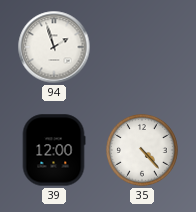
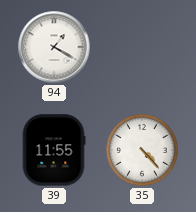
94: 1:57 -> 1:20 (54, 47)
39: 12:00 -> 11:55 (54, 150)
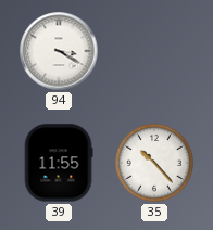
94: 1:20 -> 3:20 (59, 51)
35: 4:23 -> 10:23 (155, 164)
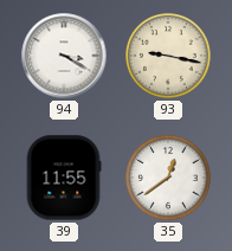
93: none -> 9:17 (169, 57)
35: 10:23 -> 12:39 (169, 179)
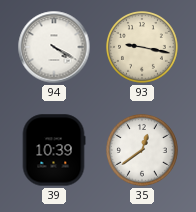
94: 3:20 -> 4:20 (54, 47)
39: 11:55 -> 10:39 (54, 150)
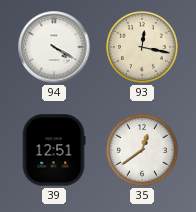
93: 9:17 -> 12:17 (143, 48)
39: 10:39 -> 12:51 (54, 150)
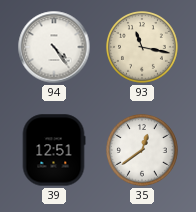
94: 4:20 -> 4:24 (54, 47)
93: 12:17 -> 11:17 (143, 48)
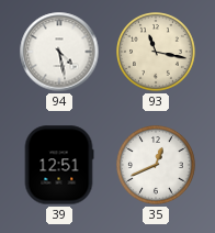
94: 4:24 -> 4:28 (59, 52)
35: 12:39 -> 12:41 (157, 166)
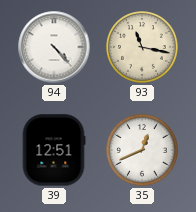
94: 4:28 -> 4:23 (54, 47)
